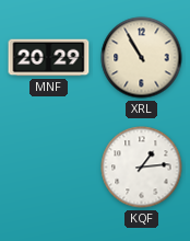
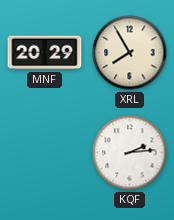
XRL: 10:55 -> 7:55 (130, 53)
KQF: 1:14 -> 2:14 (130, 153)
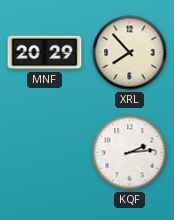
XRL: 7:55 -> 7:53 (130, 53)
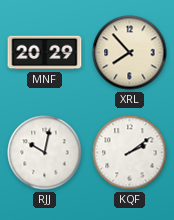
RJJ: none -> 10:02 (45, 153)
KQF: 2:14 -> 2:09 (130, 153)
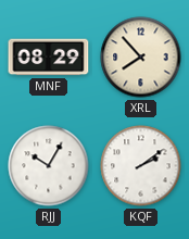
MNF: 20:29 -> 08:29 (49, 58)
RJJ: 10:02 -> 10:05 (49, 166)
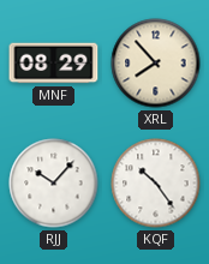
RJJ: 10:05 -> 10:07 (54, 184)
KQF: 2:09 -> 10:24 (156, 184)
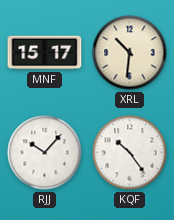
MNF: 08:29 -> 15:17 (45, 53)
XRL: 7:53 -> 10:31 (130, 53)
